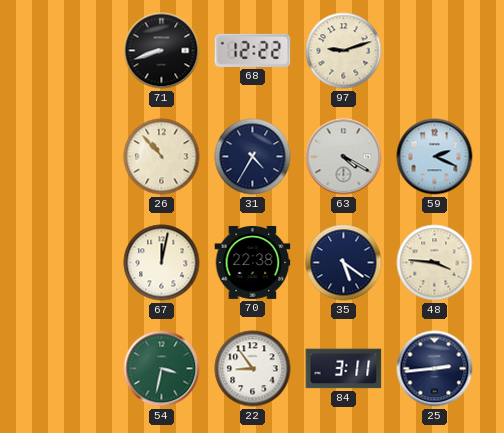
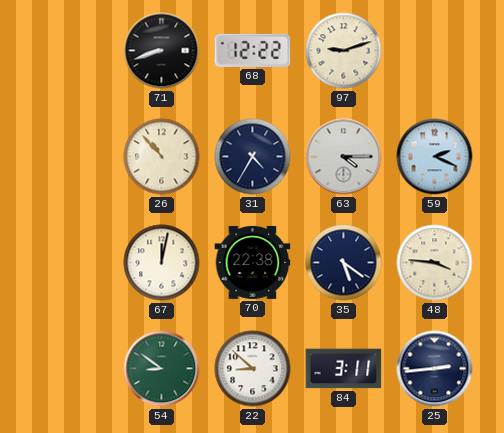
63: 4:20 -> 4:15 (344, 157)
54: 3:32 -> 8:51 (162, 369)
22: 8:54 -> 8:52 (253, 369)
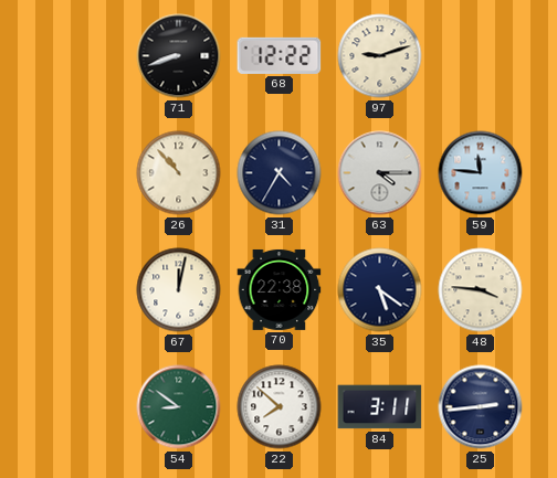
59: 2:19 -> 11:46 (481, 173)
22: 8:52 -> 7:52 (280, 407)
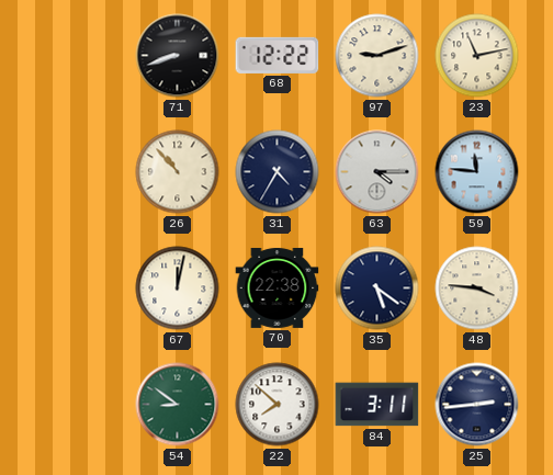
23: none -> 11:13 (477, 56)
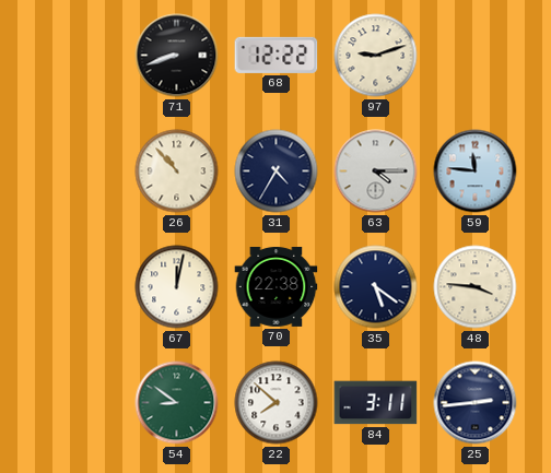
23: 11:13 -> none (477, 56)
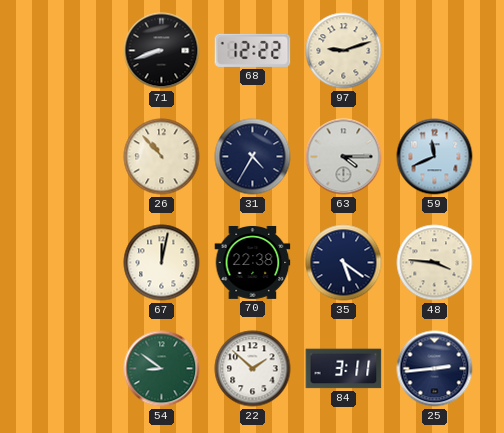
59: 11:46 -> 11:41 (435, 157)
22: 7:52 -> 1:52 (253, 369)
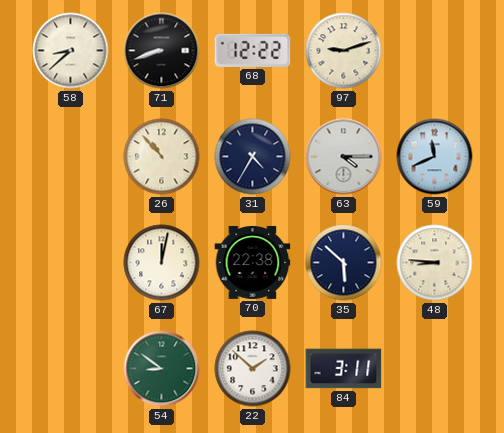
58: none -> 8:38 (71, 51)
35: 5:21 -> 5:52 (344, 263)
48: 3:46 -> 8:46 (435, 263)
25: 2:44 -> none (435, 369)
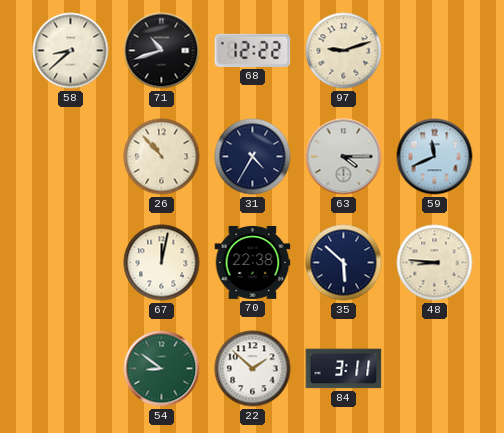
71: 8:42 -> 10:42 (162, 51)
